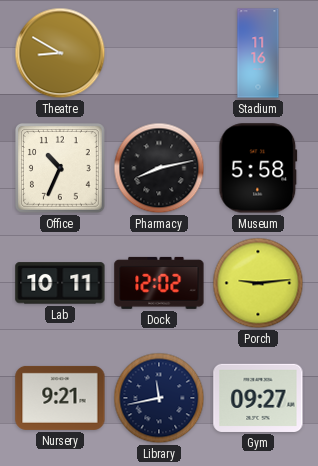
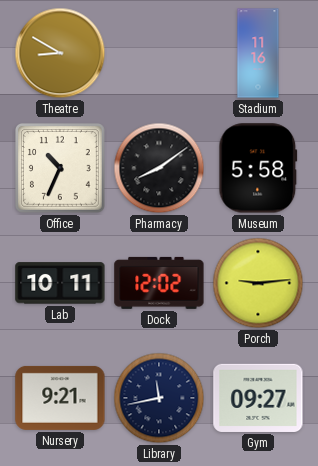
Pharmacy: 8:13 -> 8:09 (159, 168)
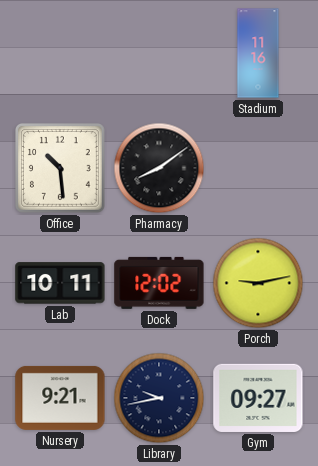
Theatre: 8:50 -> none (60, 53)
Office: 10:34 -> 10:29 (60, 168)
Museum: 5:58 -> none (258, 168)
Porch: 9:14 -> 9:13 (258, 283)
Library: 11:43 -> 9:43 (159, 398)
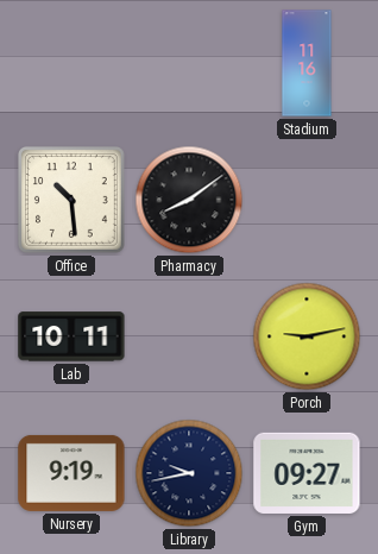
Dock: 12:02 -> none (159, 283)
Nursery: 9:21 -> 9:19 (71, 473)
